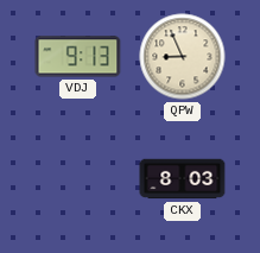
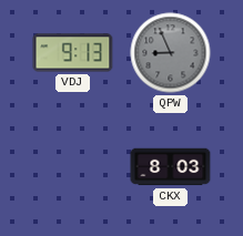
QPW dial: cream -> grey (171, 53)
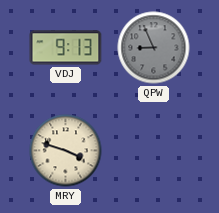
MRY: none -> 3:48 (66, 151)
CKX: 8:03 -> none (171, 167)
